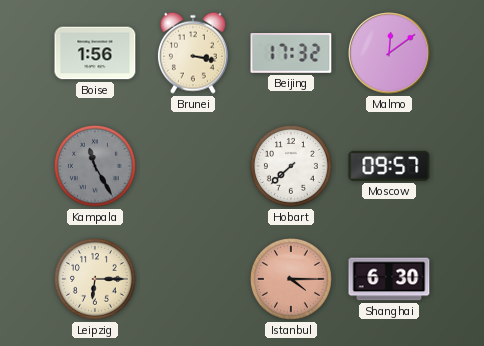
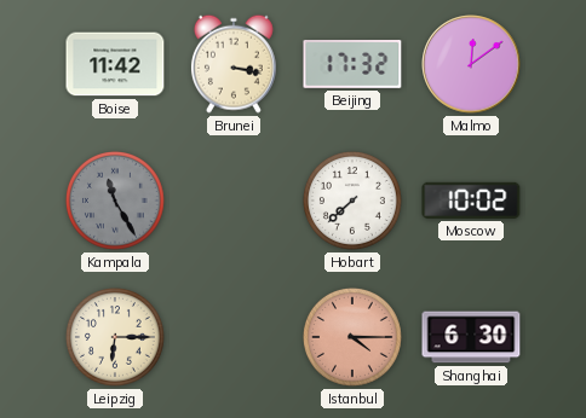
Boise: 1:56 -> 11:42 (115, 64)
Moscow: 09:57 -> 10:02 (471, 201)
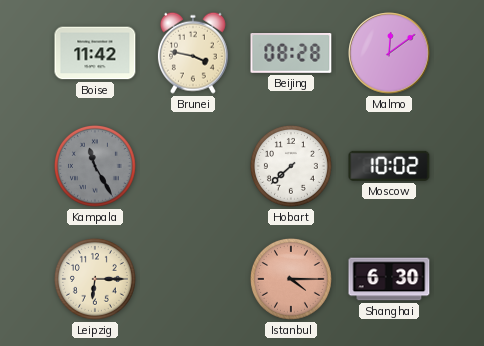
Brunei: 3:17 -> 3:47 (193, 53)
Beijing: 17:32 -> 08:28 (291, 54)
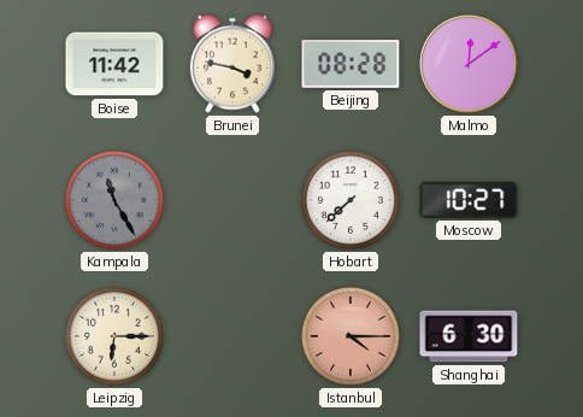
Moscow: 10:02 -> 10:27 (469, 200)
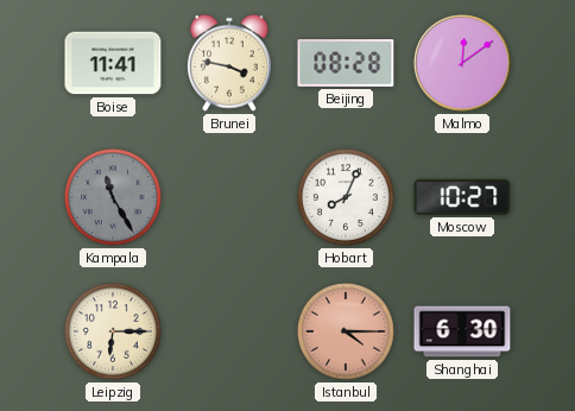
Boise: 11:42 -> 11:41 (113, 63)
Hobart: 7:38 -> 8:04 (346, 197)
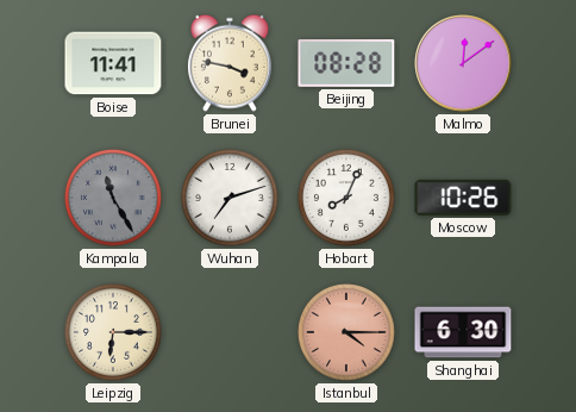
Wuhan: none -> 7:12 (230, 198)
Moscow: 10:27 -> 10:26 (463, 198)
